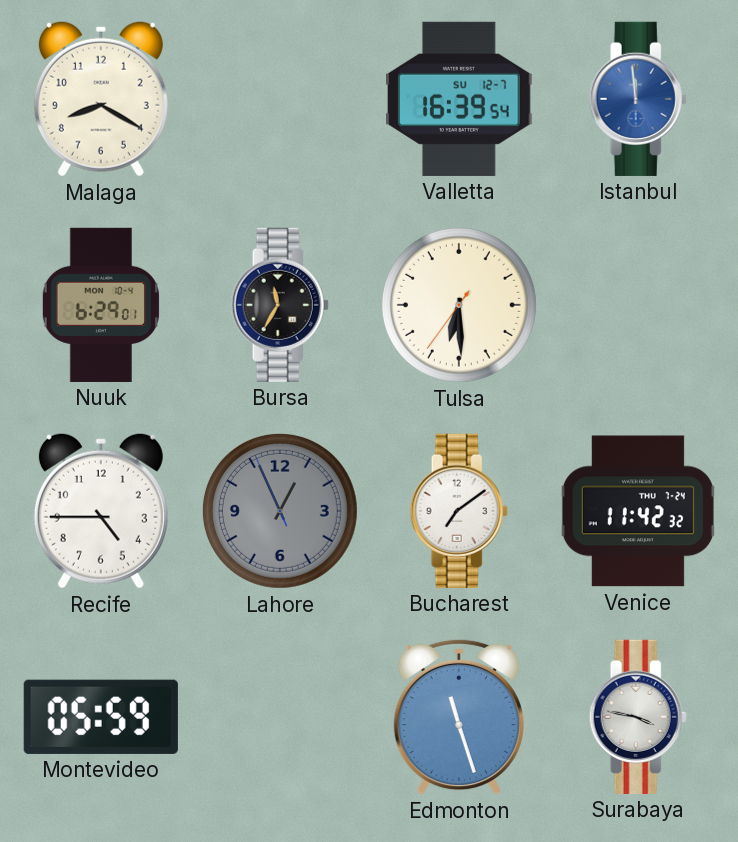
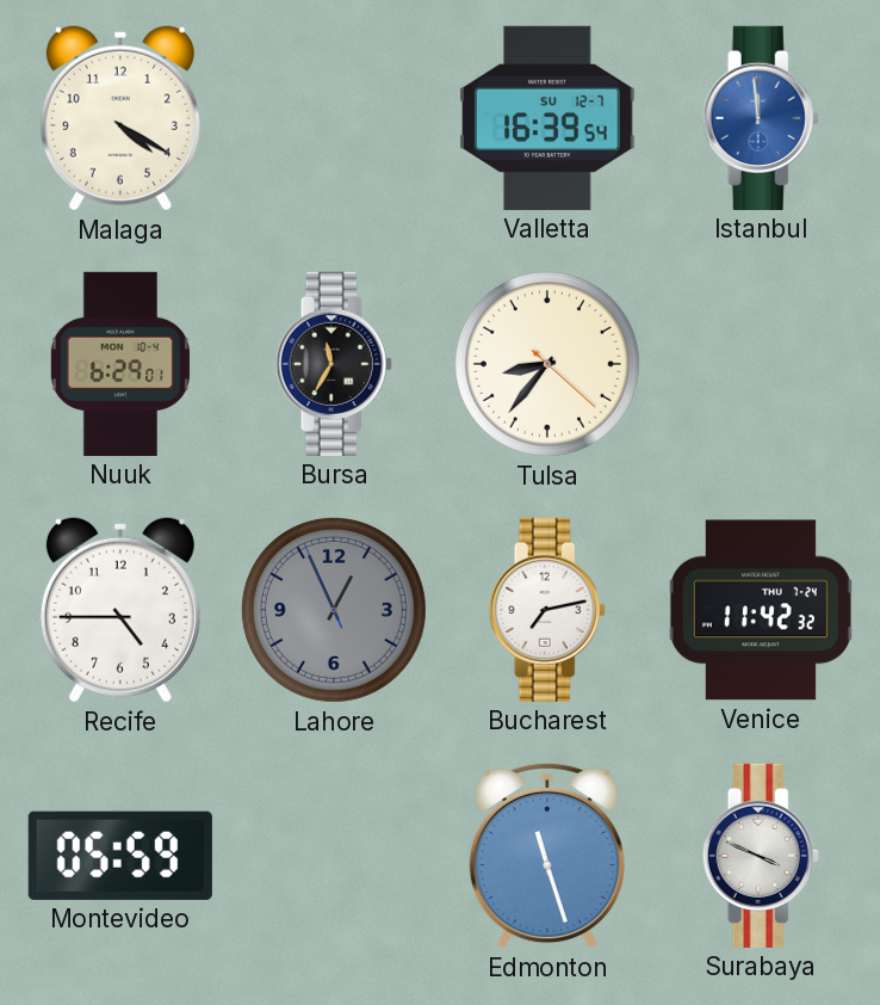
Malaga: 8:20 -> 4:20 (120, 118)
Tulsa: 6:29 -> 8:36 (547, 364)
Bucharest: 7:09 -> 7:13 (547, 610)
Surabaya: 3:47 -> 3:49 (761, 856)
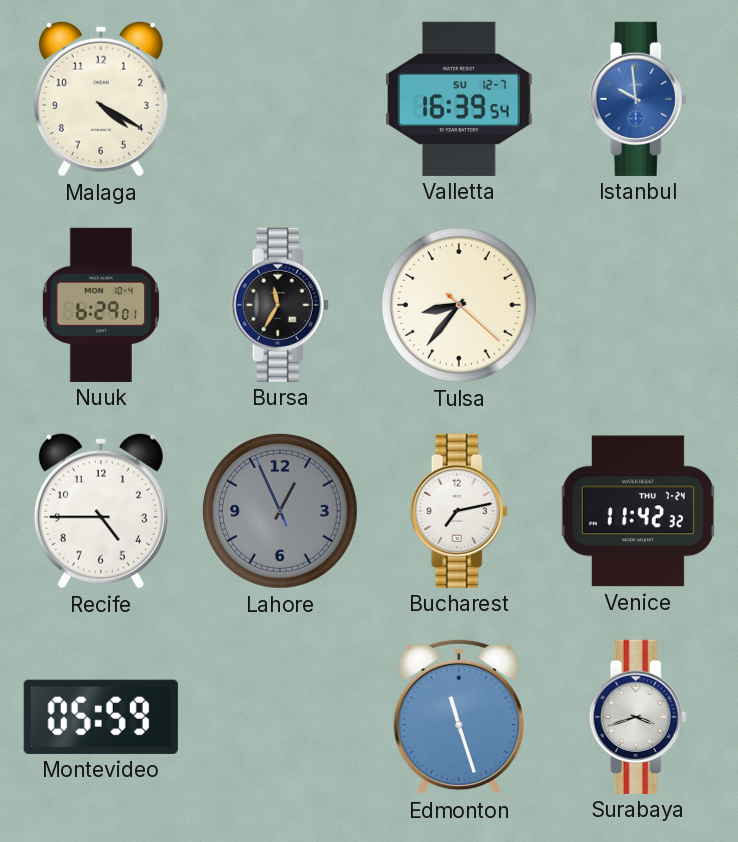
Istanbul: 11:59 -> 9:59 (638, 99)
Surabaya: 3:49 -> 3:42 (638, 717)
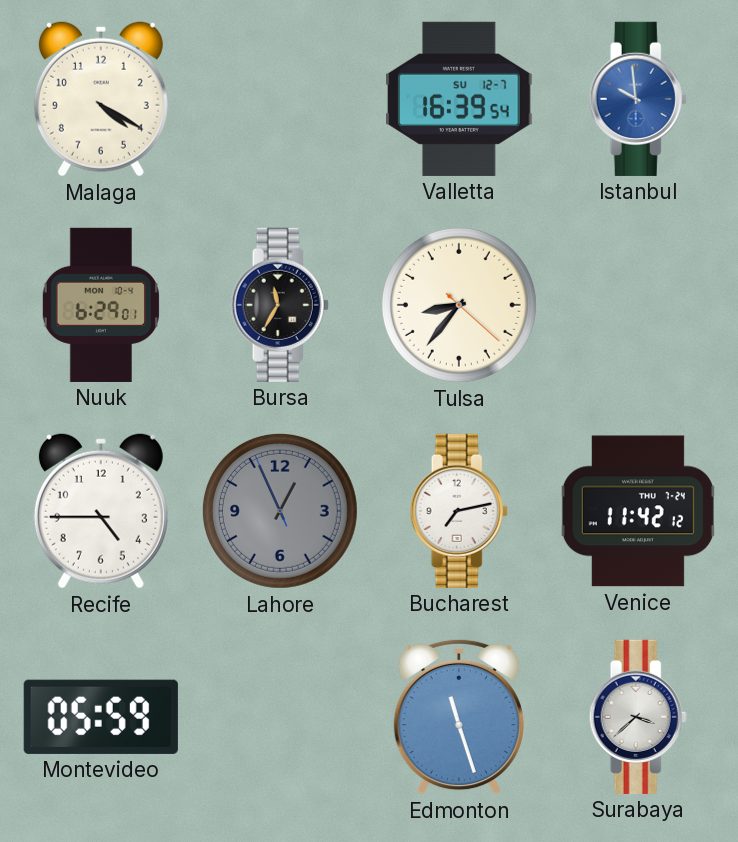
Venice: 11:42:32 -> 11:42:12 (638, 511)
Surabaya: 3:42 -> 3:38 (638, 717)
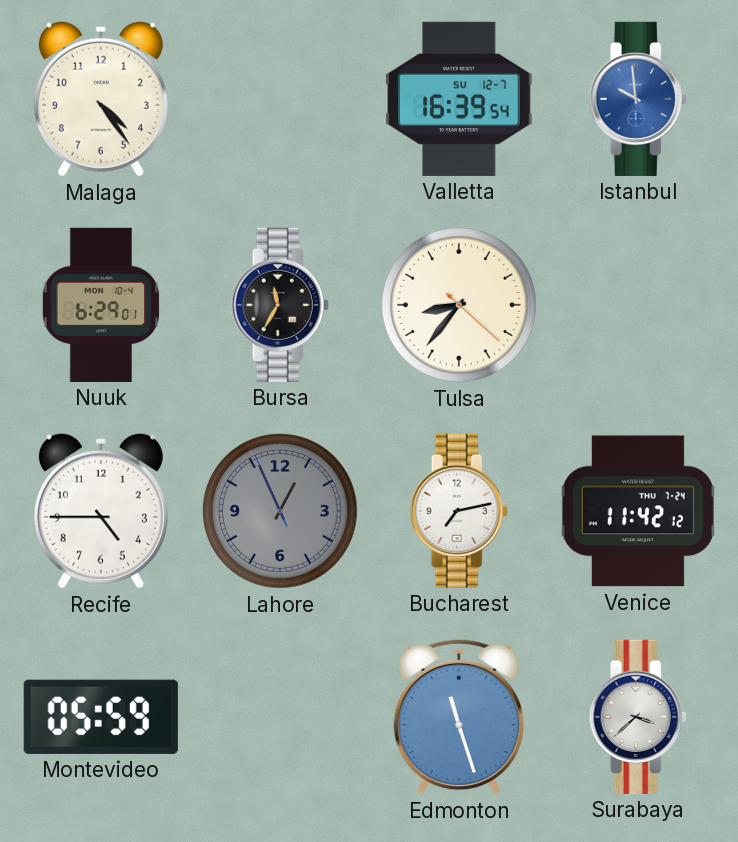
Malaga: 4:20 -> 4:24 (101, 99)
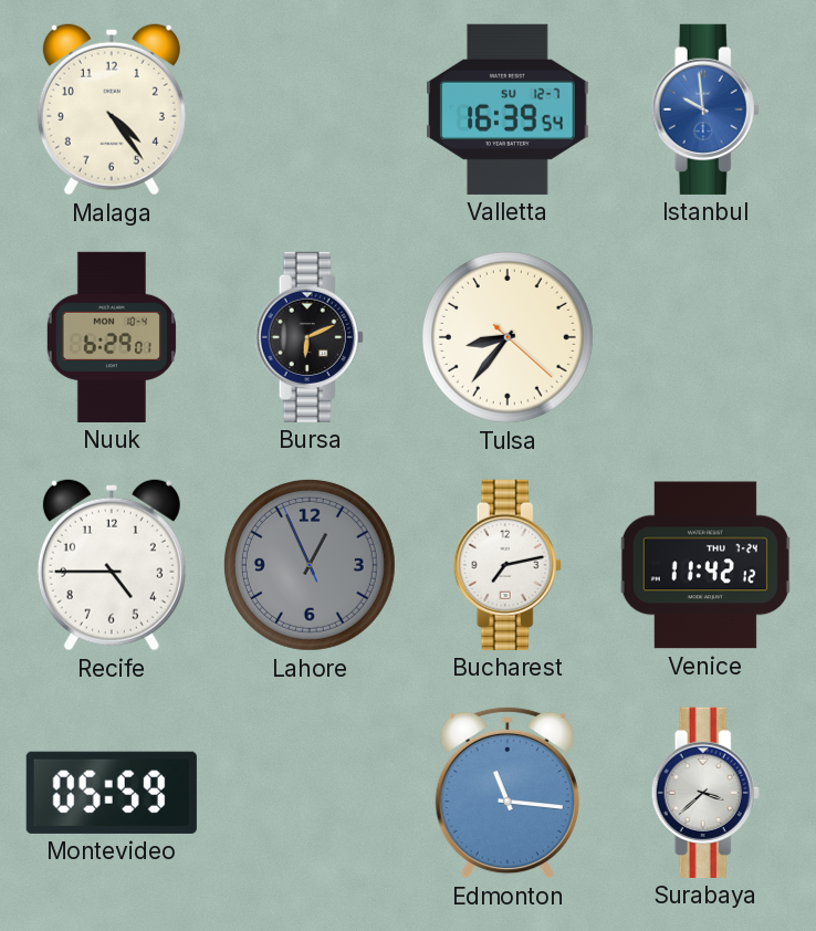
Bursa: 11:35 -> 6:11 (310, 337)
Edmonton: 11:27 -> 11:16 (508, 793)
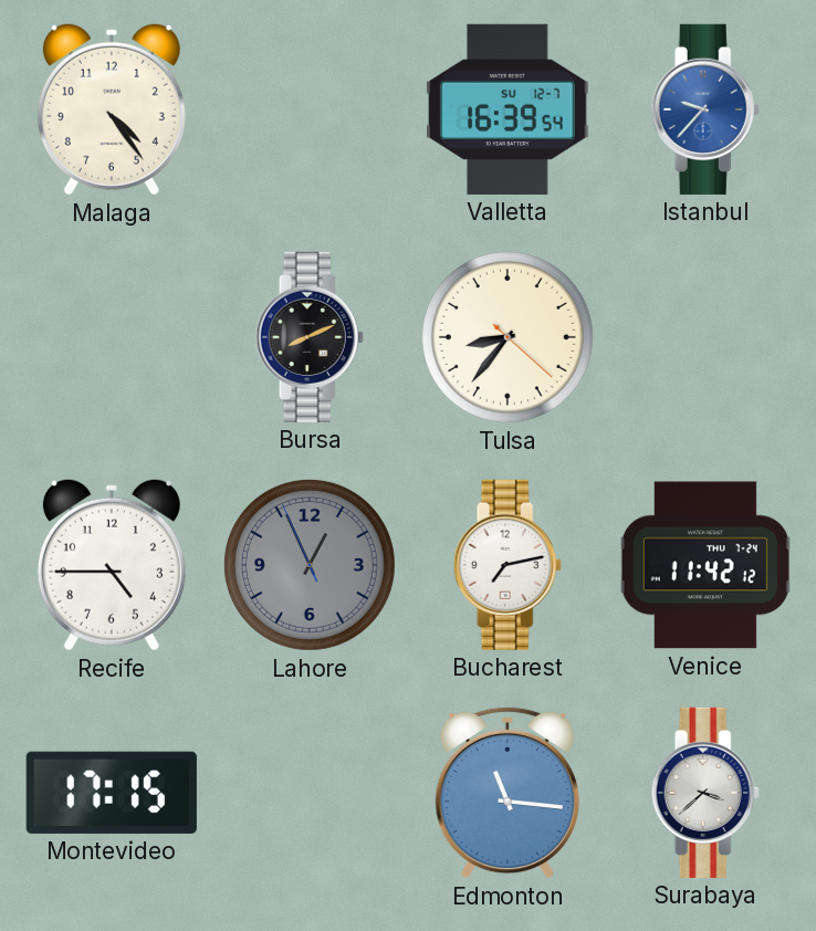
Istanbul: 9:59 -> 9:37 (705, 109)
Nuuk: 6:29 -> none (112, 337)
Bursa: 6:11 -> 8:11 (310, 337)
Montevideo: 05:59 -> 17:15 (112, 793)
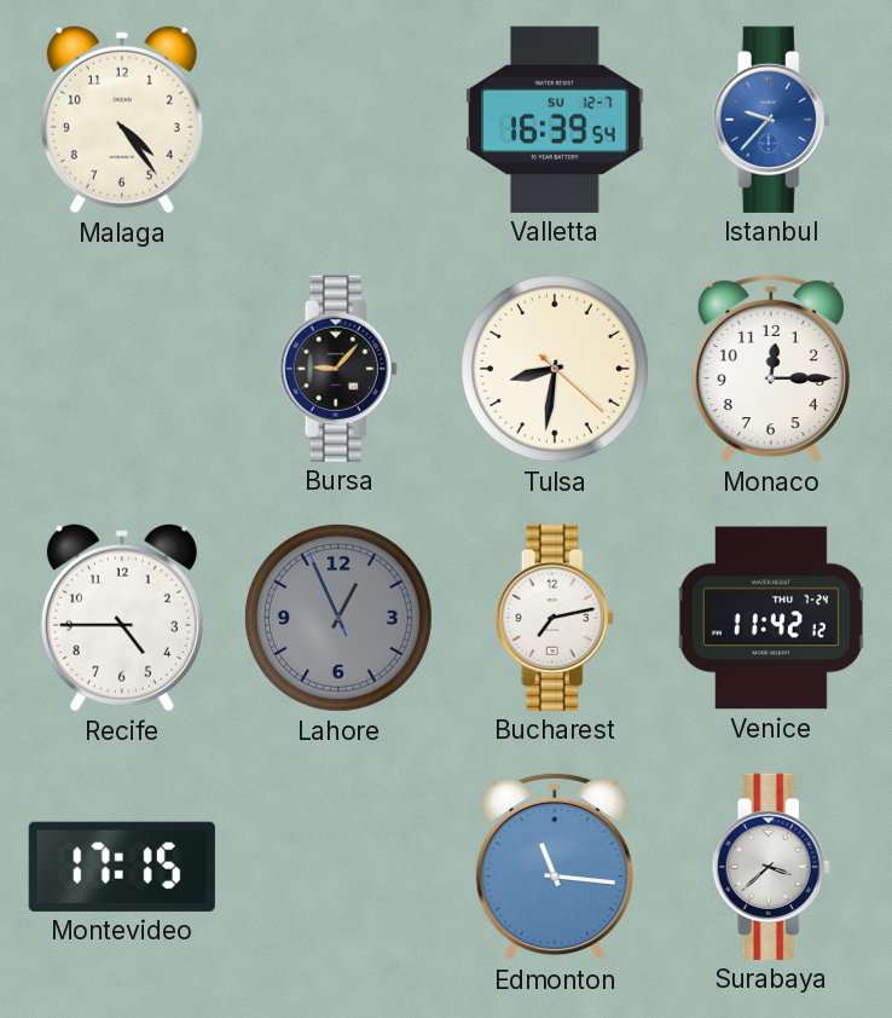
Bursa: 8:11 -> 9:07 (338, 369)
Tulsa: 8:36 -> 8:31 (555, 369)
Monaco: none -> 12:15 (771, 369)
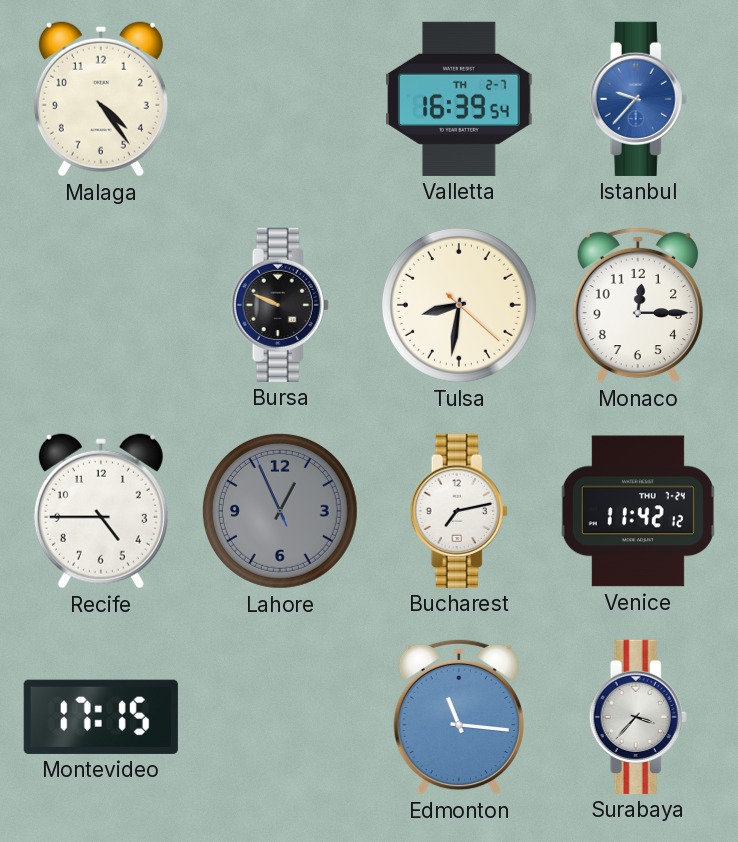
Valletta date: SU 12-7 -> TH 2-7 (459, 99)
Bursa: 9:07 -> 9:49 (280, 305)
Surabaya: 3:38 -> 3:37 (638, 717)
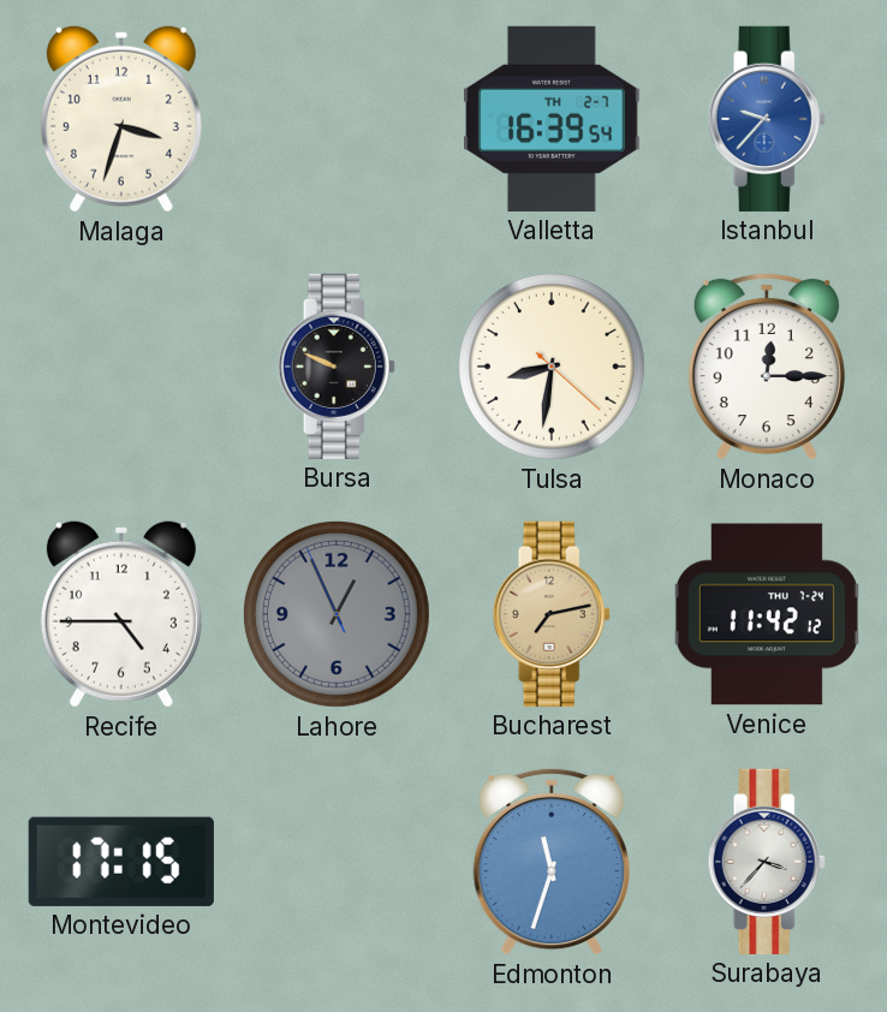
Malaga: 4:24 -> 3:33 (121, 119)
Bucharest dial: white -> champagne (552, 614)
Edmonton: 11:16 -> 11:33 (552, 862)
